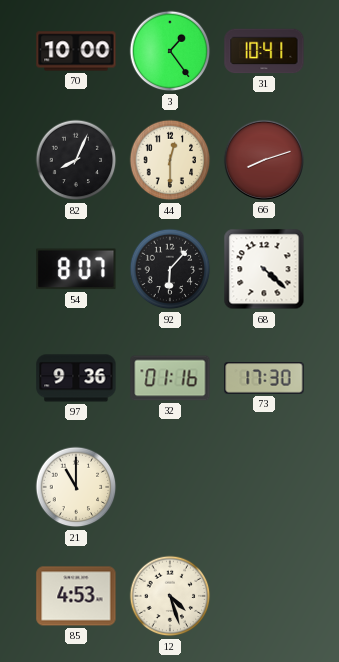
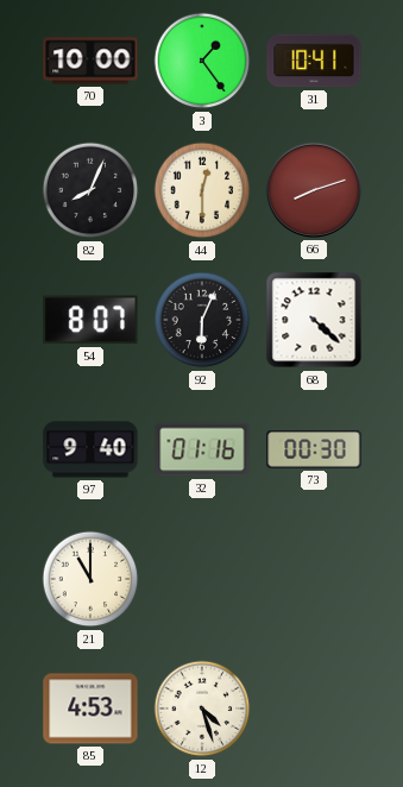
92: 6:07 -> 6:04 (202, 320)
97: 9:36 -> 9:40 (90, 449)
73: 17:30 -> 00:30 (314, 449)
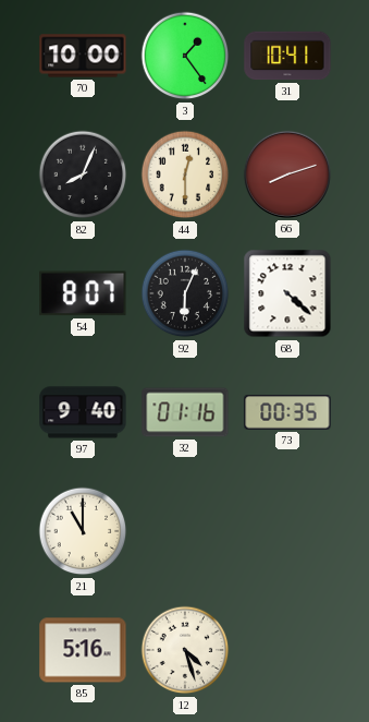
73: 00:30 -> 00:35 (287, 412)
85: 4:53 -> 5:16 (83, 650)
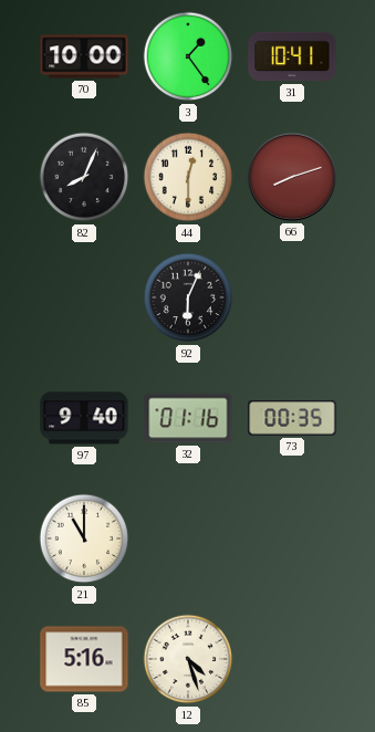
54: 8:07 -> none (83, 293)
68: 4:22 -> none (287, 293)
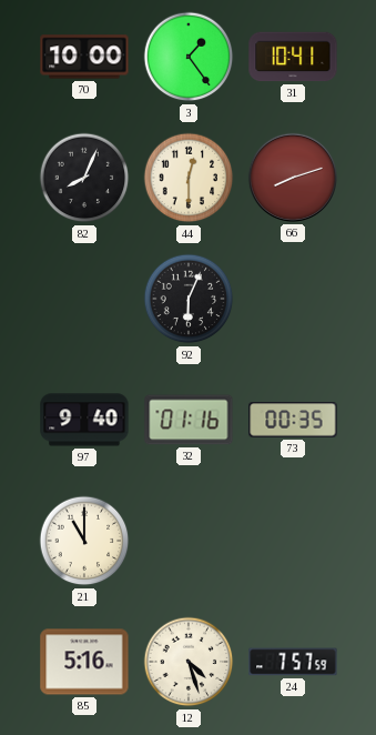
24: none -> 7:57 (293, 662)
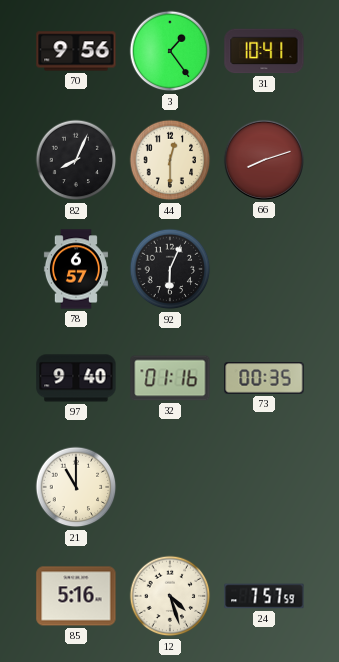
70: 10:00 -> 9:56 (76, 51)
78: none -> 6:57 (76, 269)
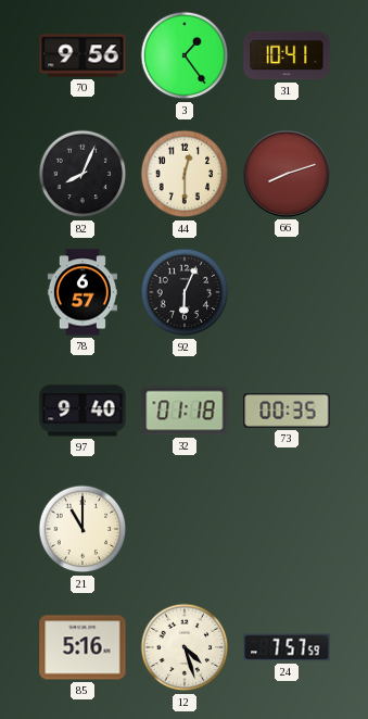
32: 01:16 -> 01:18 (185, 411)
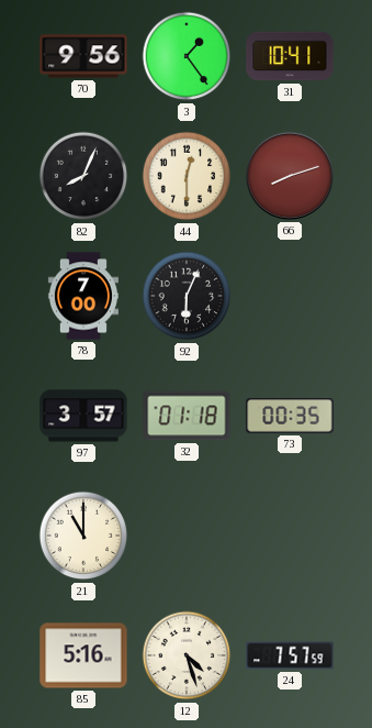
78: 6:57 -> 7:00 (83, 296)
97: 9:40 -> 3:57 (83, 416)
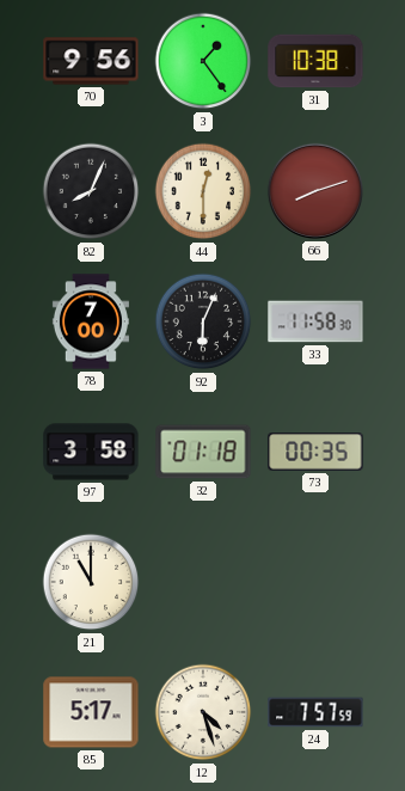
31: 10:41 -> 10:38 (315, 61)
33: none -> 11:58 (315, 321)
97: 3:57 -> 3:58 (91, 452)
85: 5:16 -> 5:17 (91, 712)
